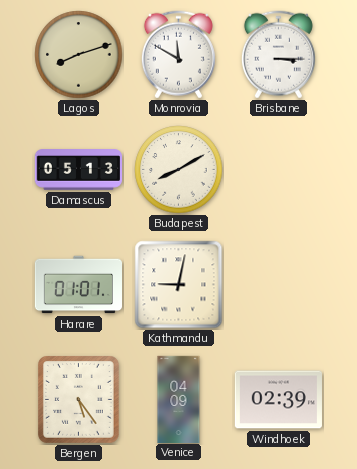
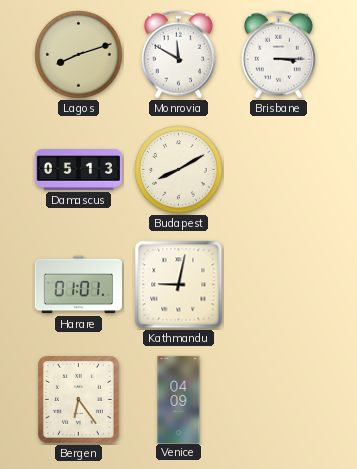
Bergen: 5:24 -> 6:24 (79, 400)
Windhoek: 02:39 -> none (278, 400)
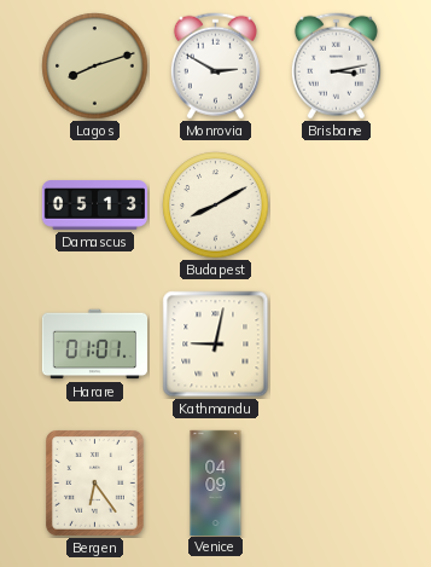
Monrovia: 11:50 -> 2:50 (215, 66)
Brisbane: 3:15 -> 3:13 (336, 66)
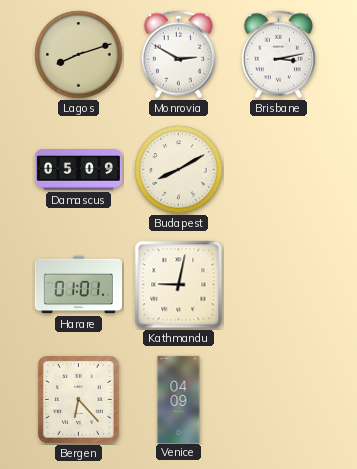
Damascus: 05:13 -> 05:09 (78, 170)
Bergen: 6:24 -> 6:23 (79, 400)
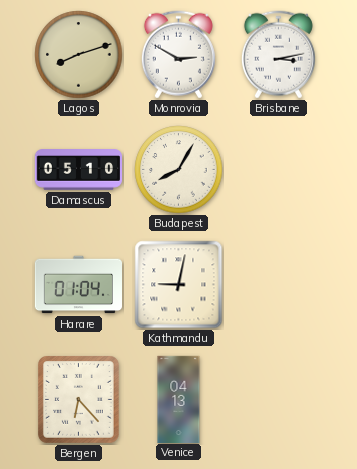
Damascus: 05:09 -> 05:10 (78, 170)
Budapest: 8:10 -> 8:05 (179, 170)
Harare: 01:01 -> 01:04 (78, 285)
Venice: 04:09 -> 04:13 (179, 399)
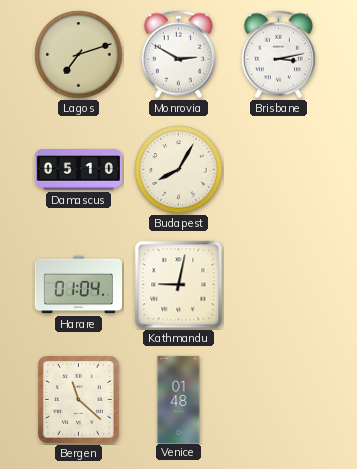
Lagos: 8:12 -> 7:12 (79, 55)
Bergen: 6:23 -> 11:22 (79, 400)
Venice: 04:13 -> 01:48 (179, 399)
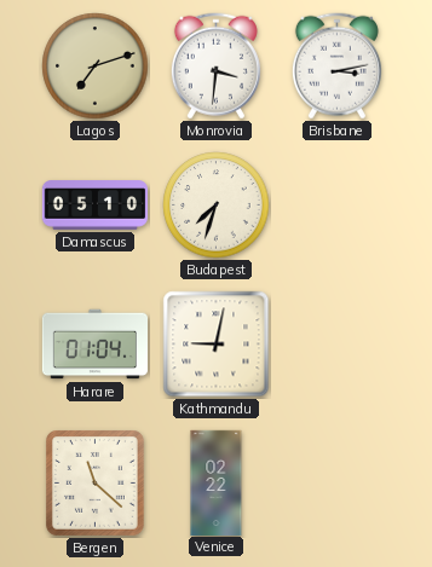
Monrovia: 2:50 -> 3:31 (215, 66)
Budapest: 8:05 -> 7:33 (217, 206)
Venice: 01:48 -> 02:22 (217, 482)
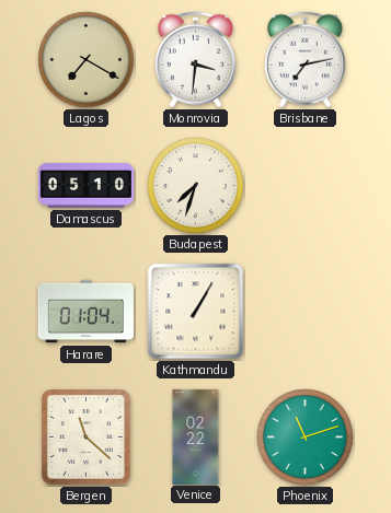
Lagos: 7:12 -> 7:20 (87, 60)
Brisbane: 3:13 -> 7:13 (304, 60)
Kathmandu: 9:02 -> 1:05 (196, 312)
Phoenix: none -> 11:12 (306, 438)
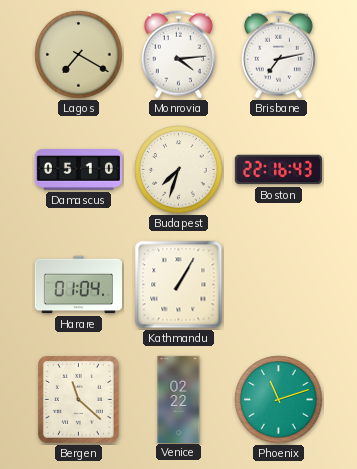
Monrovia: 3:31 -> 4:14 (178, 55)
Boston: none -> 22:16 (278, 170)
